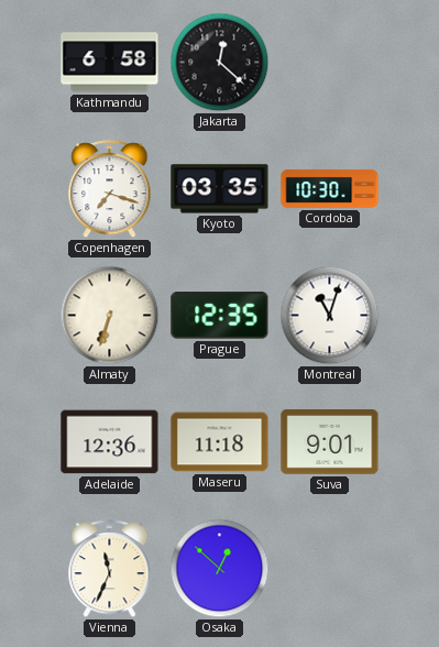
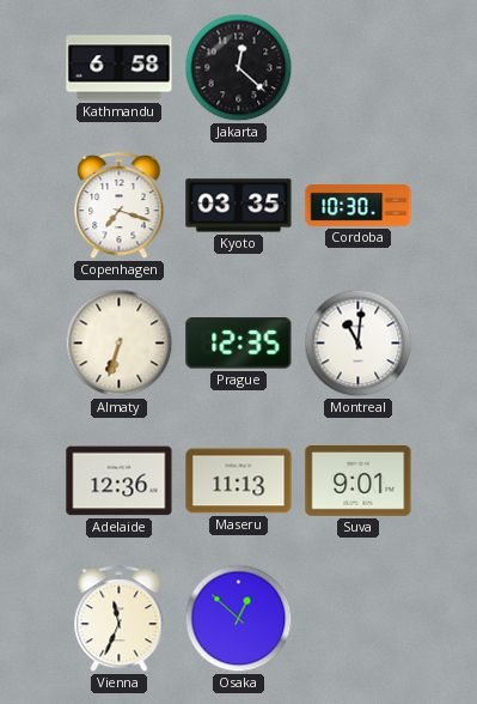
Montreal: 11:03 -> 11:01 (359, 344)
Maseru: 11:18 -> 11:13 (239, 481)
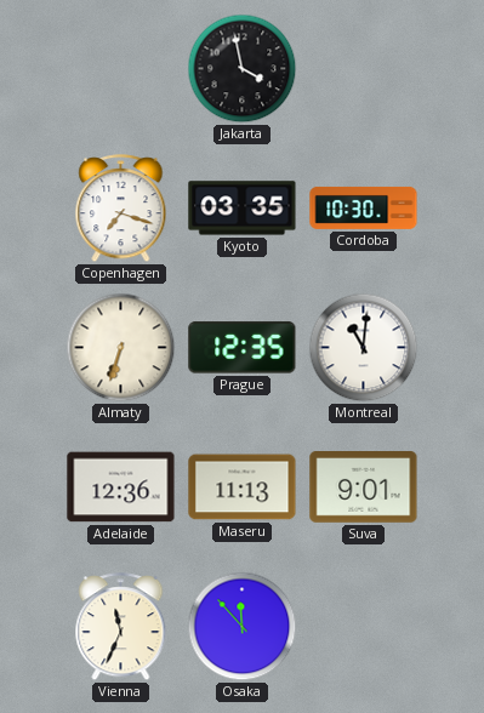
Kathmandu: 6:58 -> none (120, 68)
Jakarta: 12:22 -> 3:58 (243, 69)
Osaka: 12:52 -> 11:53 (243, 627)
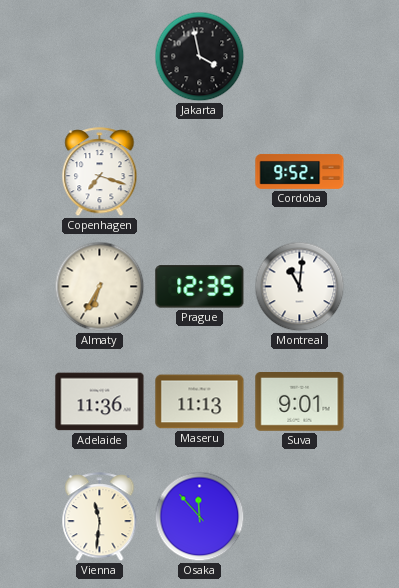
Kyoto: 03:35 -> none (243, 209)
Cordoba: 10:30 -> 9:52 (300, 171)
Almaty: 6:33 -> 6:35 (100, 287)
Adelaide: 12:36 -> 11:36 (100, 402)
Vienna: 11:34 -> 11:31 (100, 517)
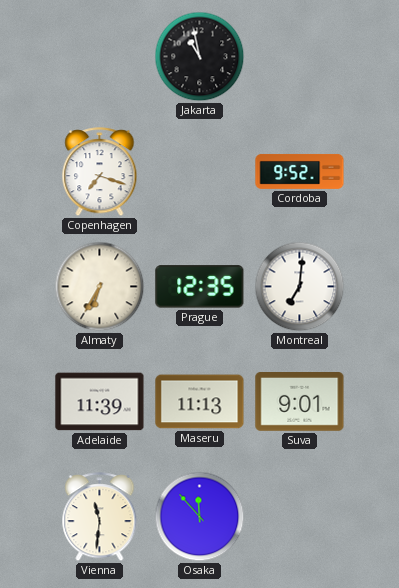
Jakarta: 3:58 -> 10:58 (200, 57)
Montreal: 11:01 -> 7:01 (300, 287)
Adelaide: 11:36 -> 11:39 (100, 402)
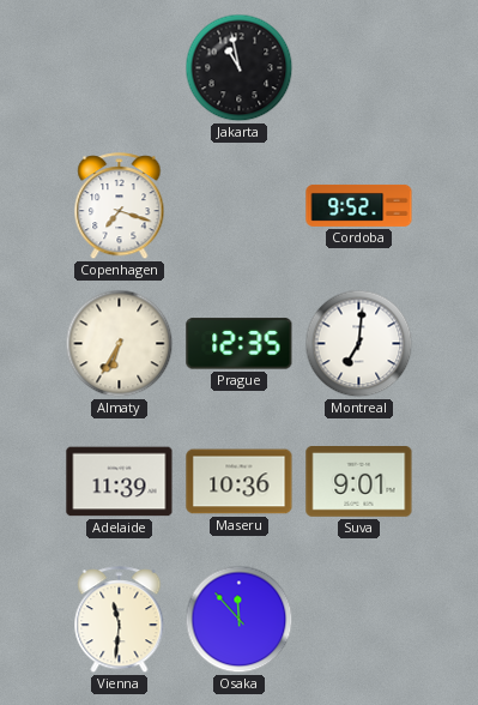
Maseru: 11:13 -> 10:36 (240, 482)
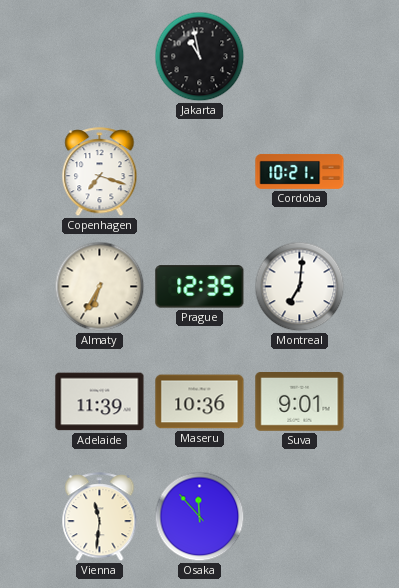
Cordoba: 9:52 -> 10:21 (300, 171)
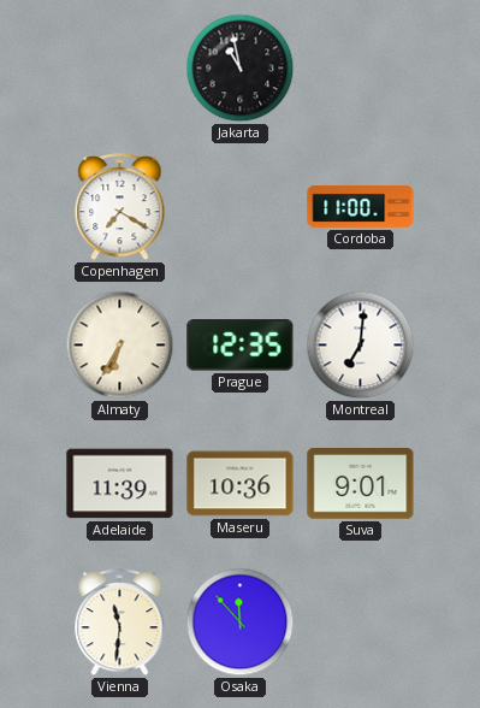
Copenhagen: 7:18 -> 7:20 (120, 207)
Cordoba: 10:21 -> 11:00 (361, 206)
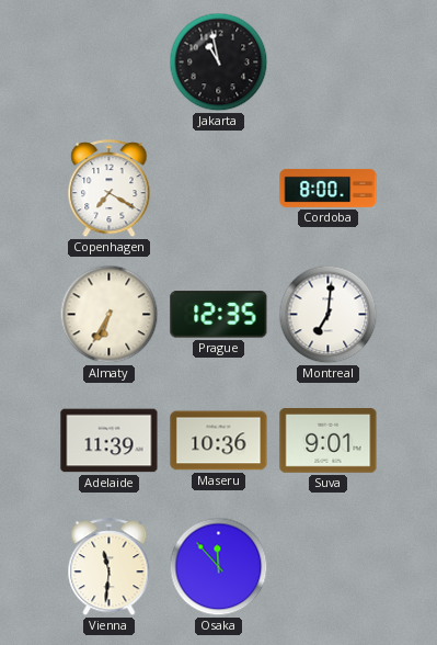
Cordoba: 11:00 -> 8:00 (329, 188)
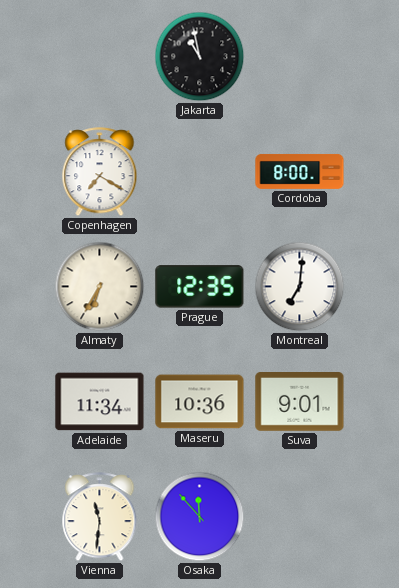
Adelaide: 11:39 -> 11:34 (100, 402)
